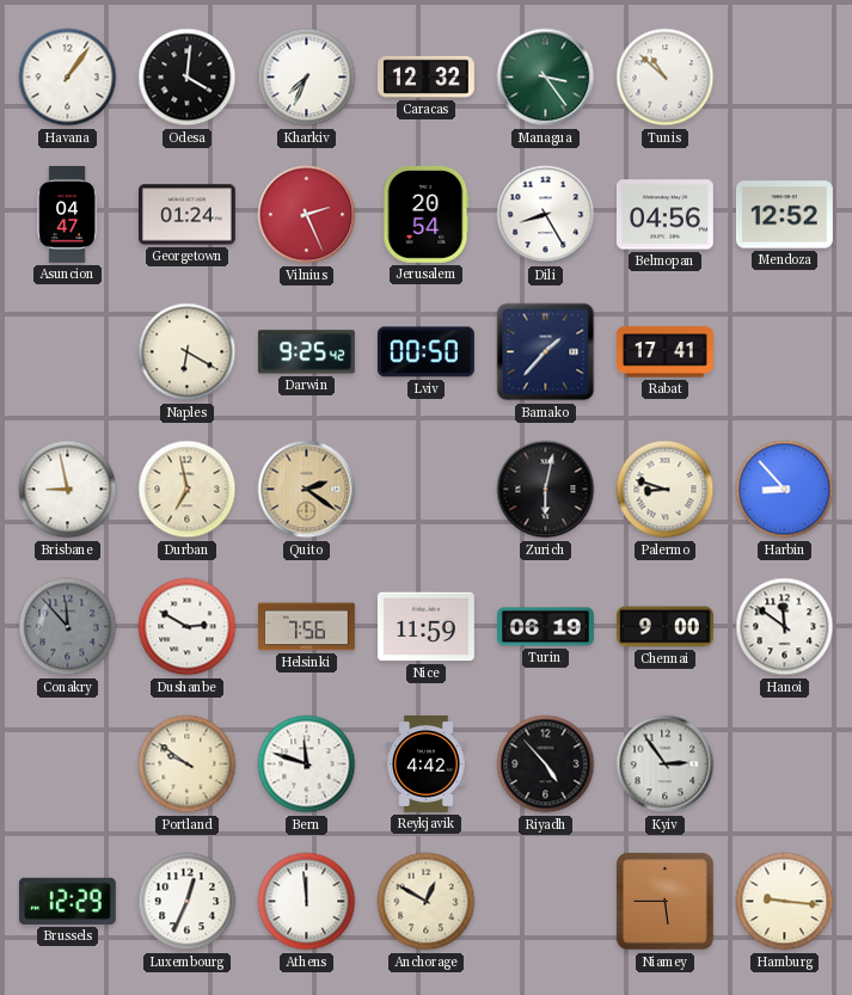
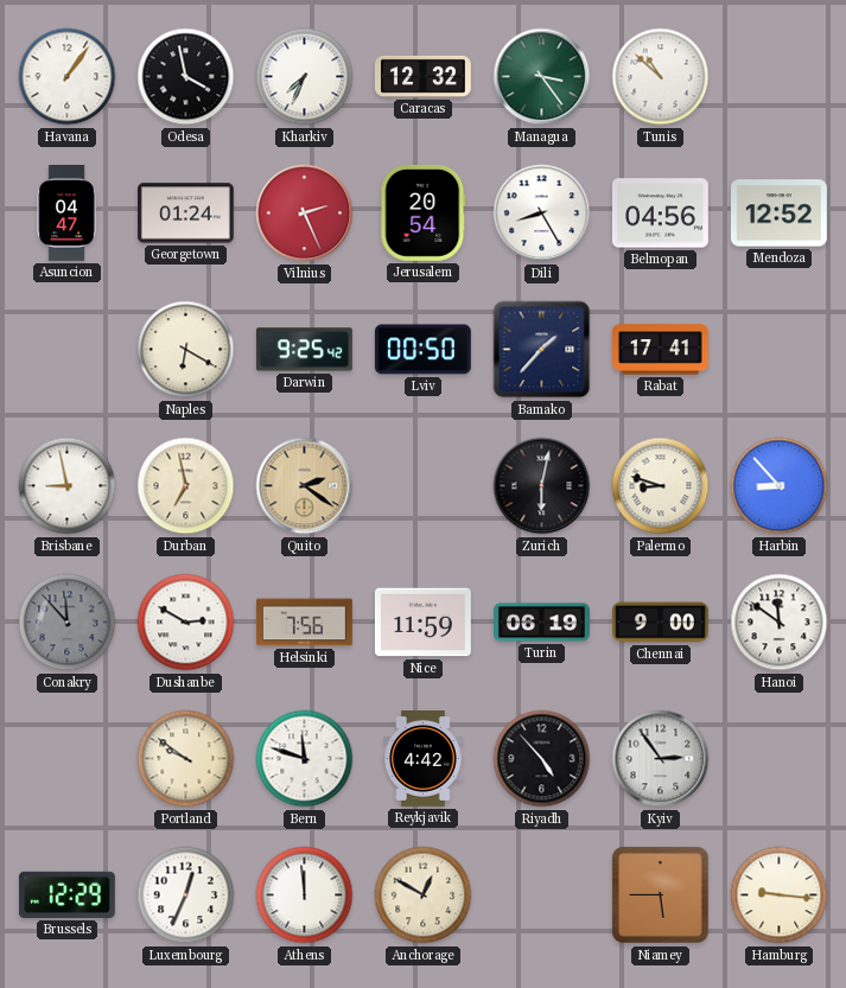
Odesa: 4:01 -> 3:58 (186, 77)
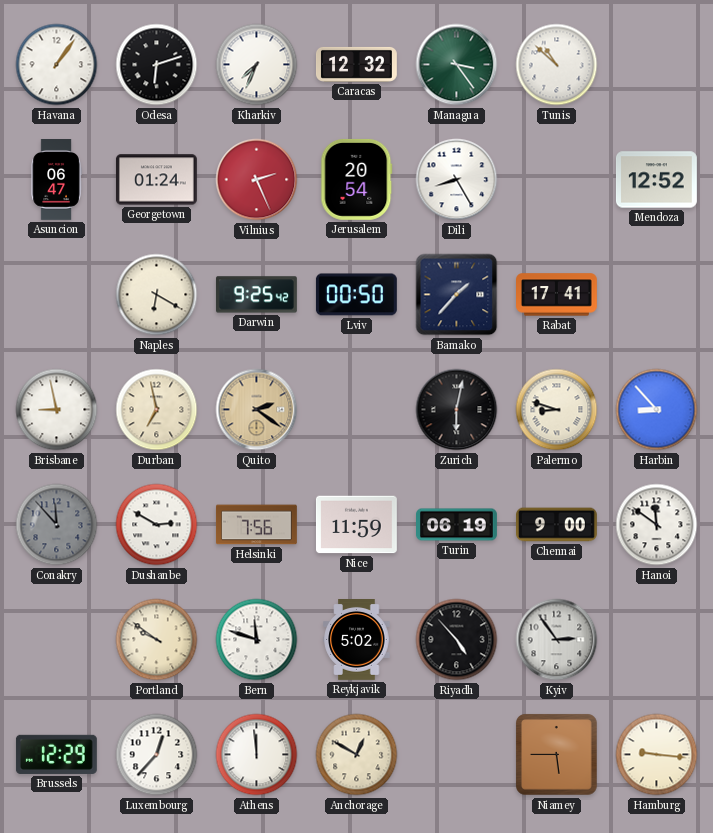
Odesa: 3:58 -> 6:12 (157, 65)
Asuncion: 04:47 -> 06:47 (56, 180)
Belmopan: 04:56 -> none (660, 213)
Reykjavik: 4:42 -> 5:02 (357, 640)
Luxembourg: 12:34 -> 12:37 (157, 755)
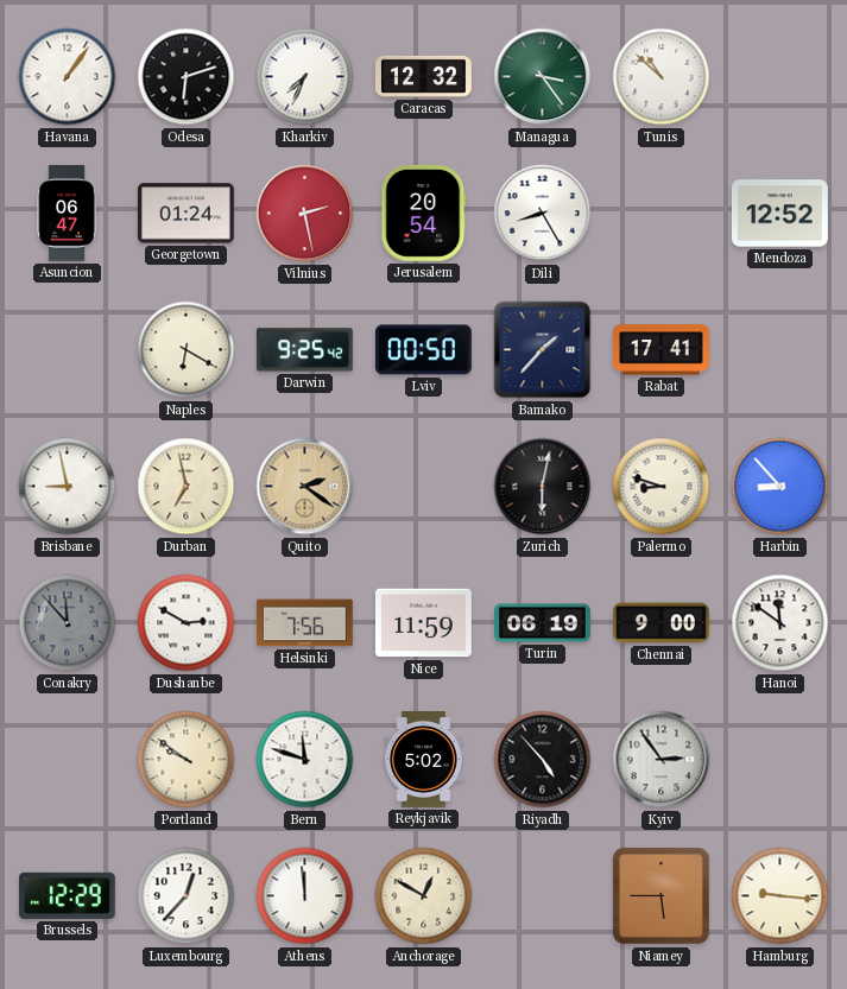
Vilnius: 2:26 -> 2:28 (305, 214)
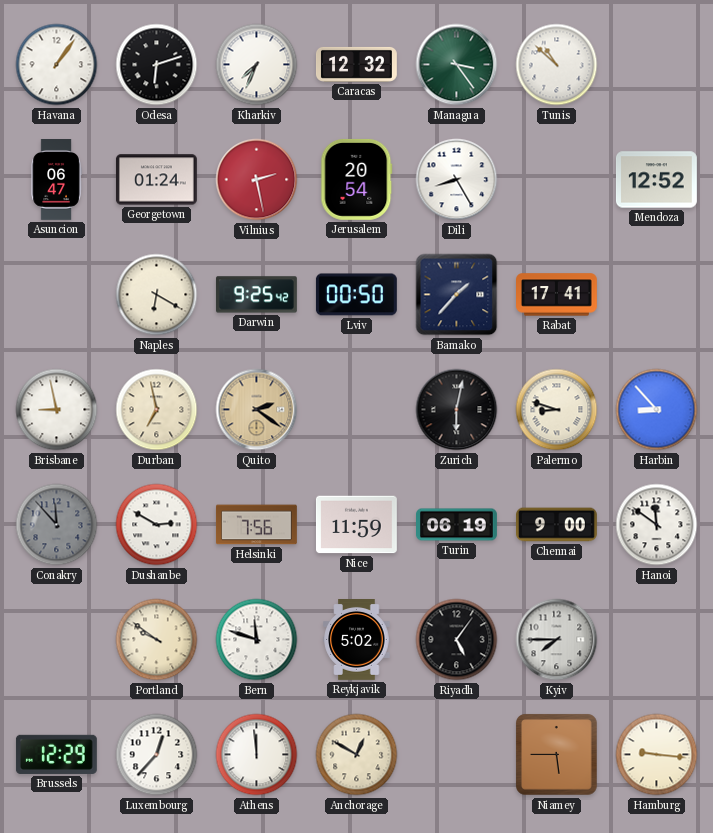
Riyadh: 4:53 -> 5:06 (457, 640)
Kyiv: 2:54 -> 7:45 (557, 640)
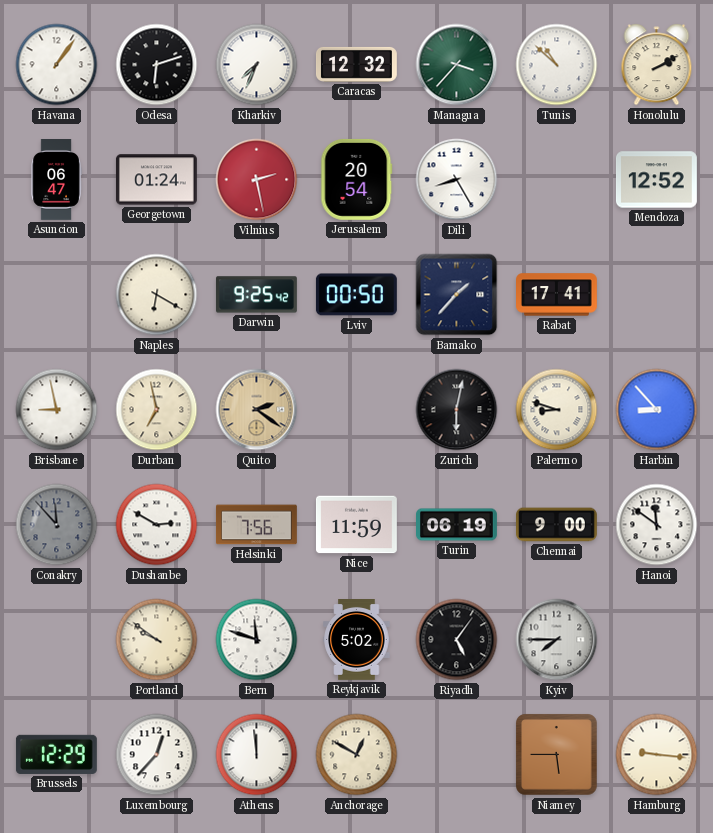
Managua: 3:24 -> 3:37 (457, 65)
Honolulu: none -> 2:10 (657, 65)
